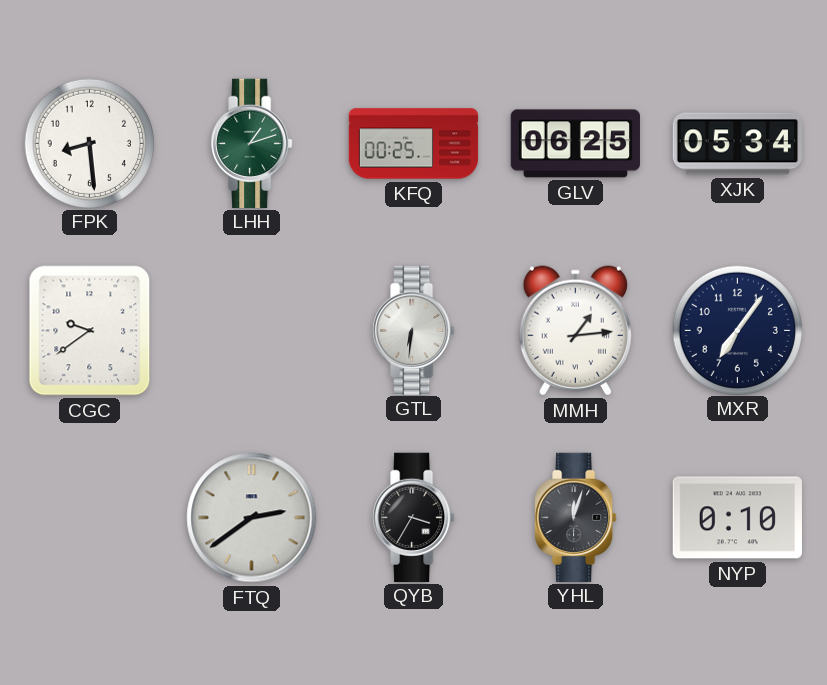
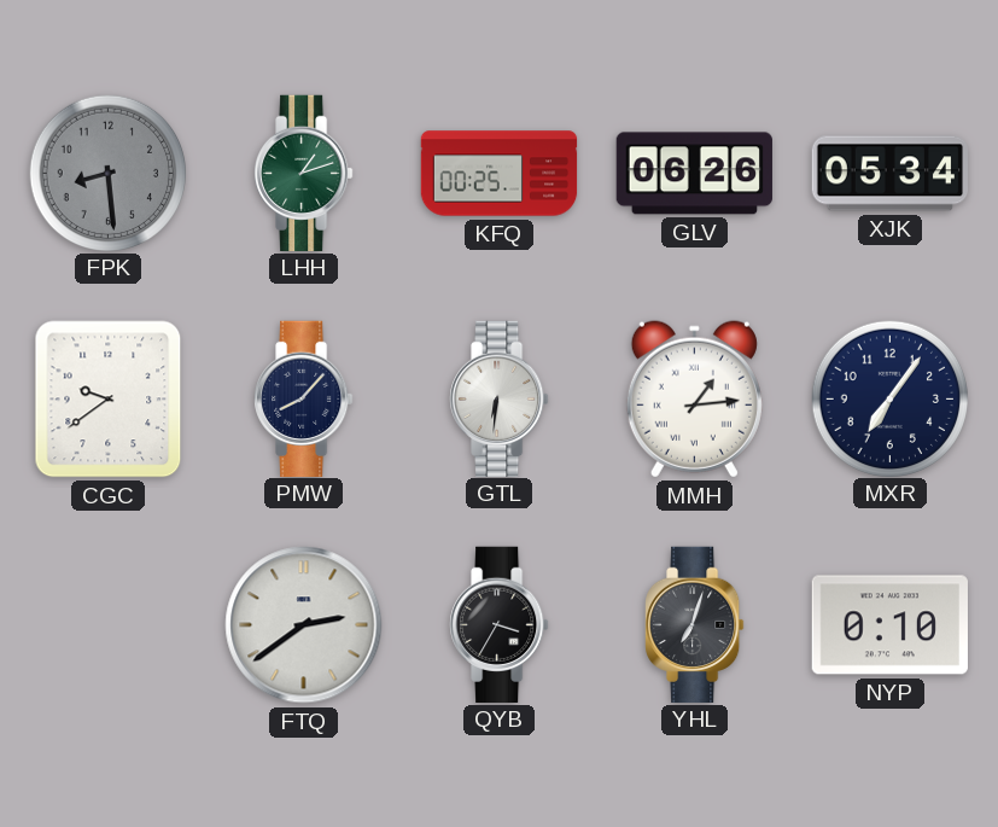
FPK dial: white -> grey (107, 173)
GLV: 06:25 -> 06:26 (694, 174)
PMW: none -> 8:07 (304, 398)
YHL: 12:03 -> 7:03 (695, 624)
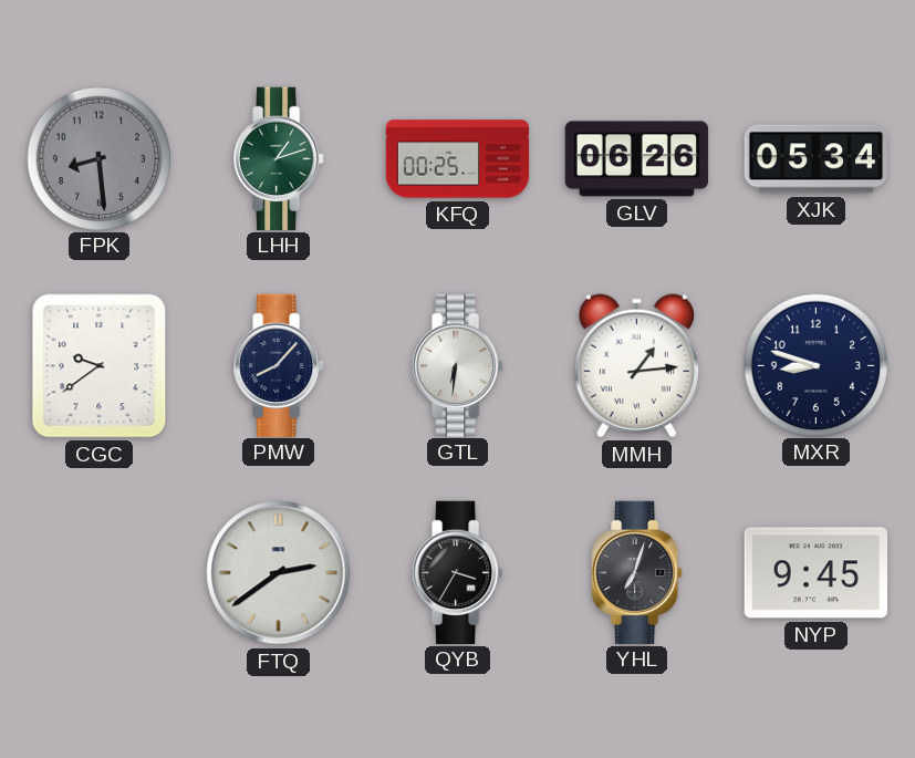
MXR: 7:06 -> 8:48 (815, 365)
NYP: 0:10 -> 9:45 (815, 573)
